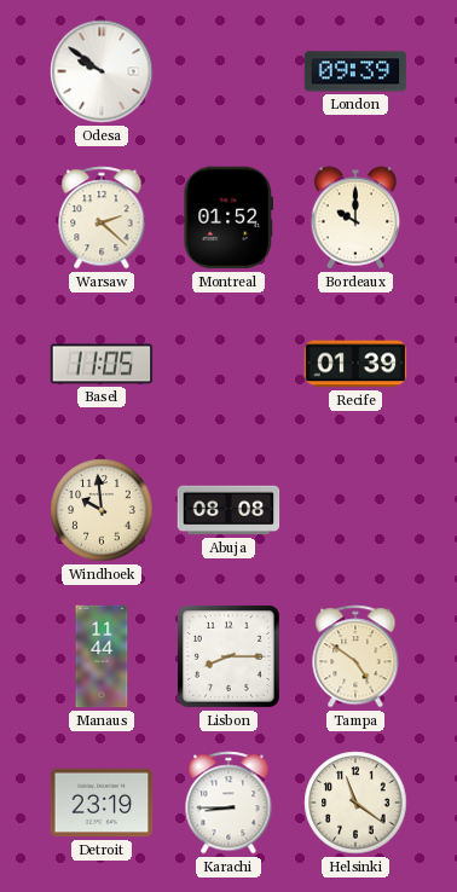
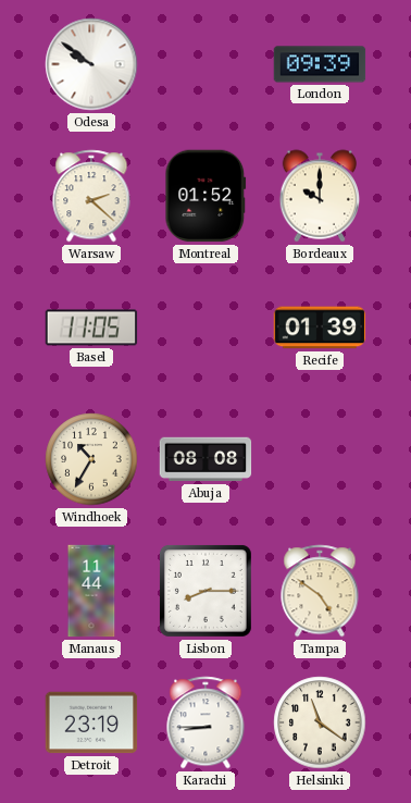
Windhoek: 9:59 -> 10:35 (91, 459)
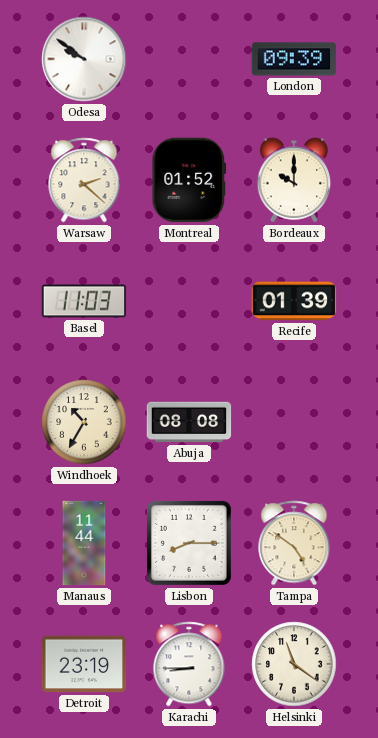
Basel: 11:05 -> 11:03 (84, 301)
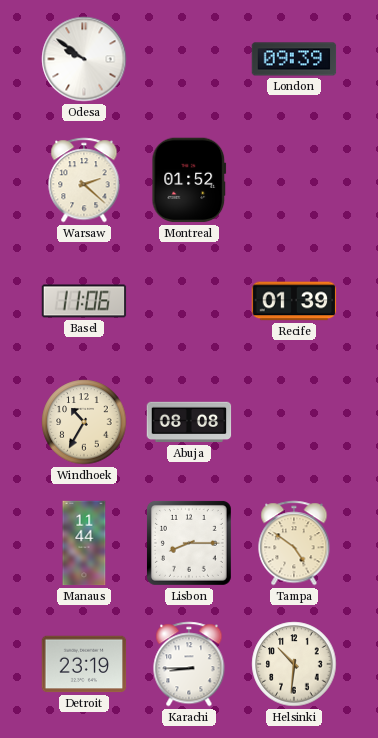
Bordeaux: 10:00 -> none (294, 180)
Basel: 11:03 -> 11:06 (84, 301)
Helsinki: 11:21 -> 10:31 (294, 664)
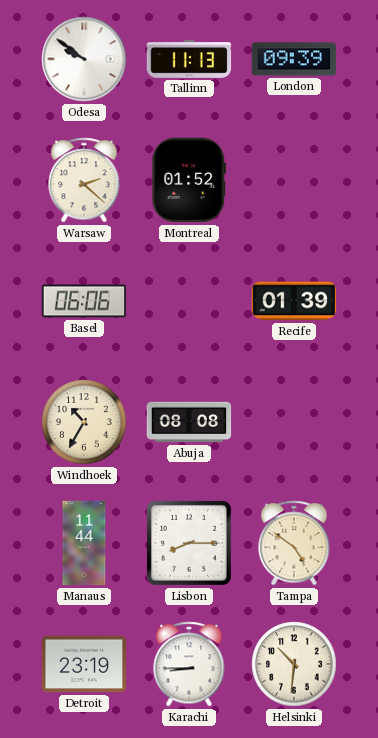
Tallinn: none -> 11:13 (189, 59)
Basel: 11:06 -> 06:06 (84, 301)
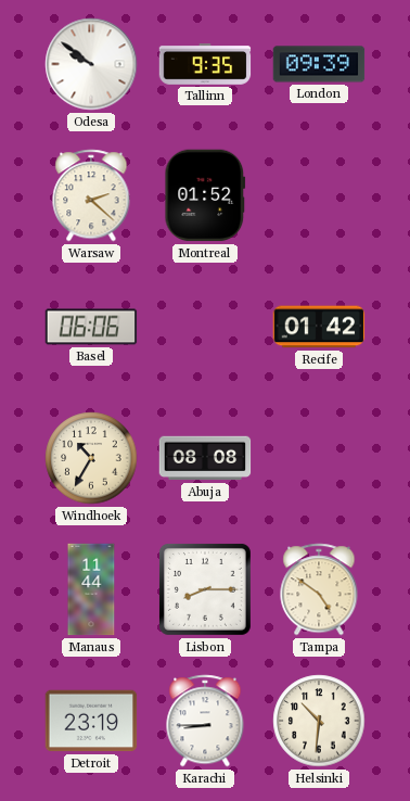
Tallinn: 11:13 -> 9:35 (205, 64)
Recife: 01:39 -> 01:42 (319, 327)
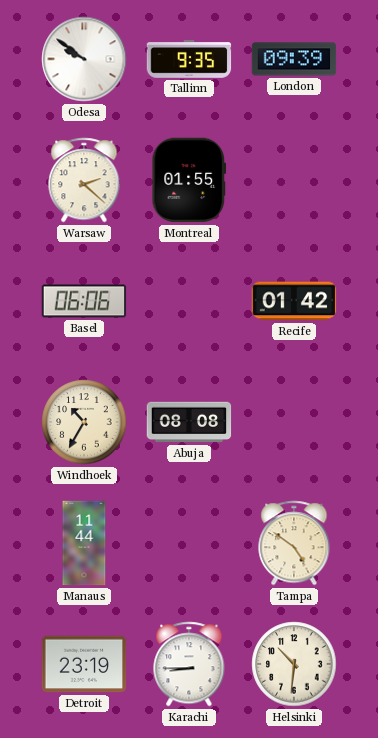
Montreal: 01:52 -> 01:55 (189, 180)
Lisbon: 8:15 -> none (205, 589)
